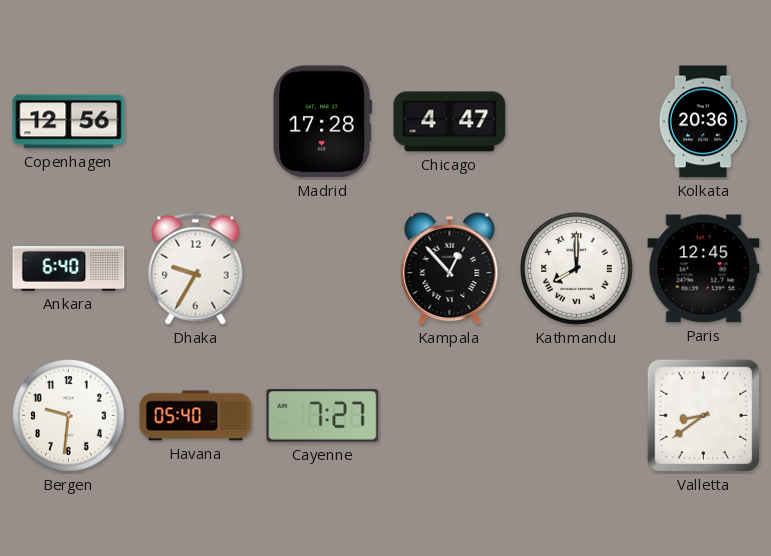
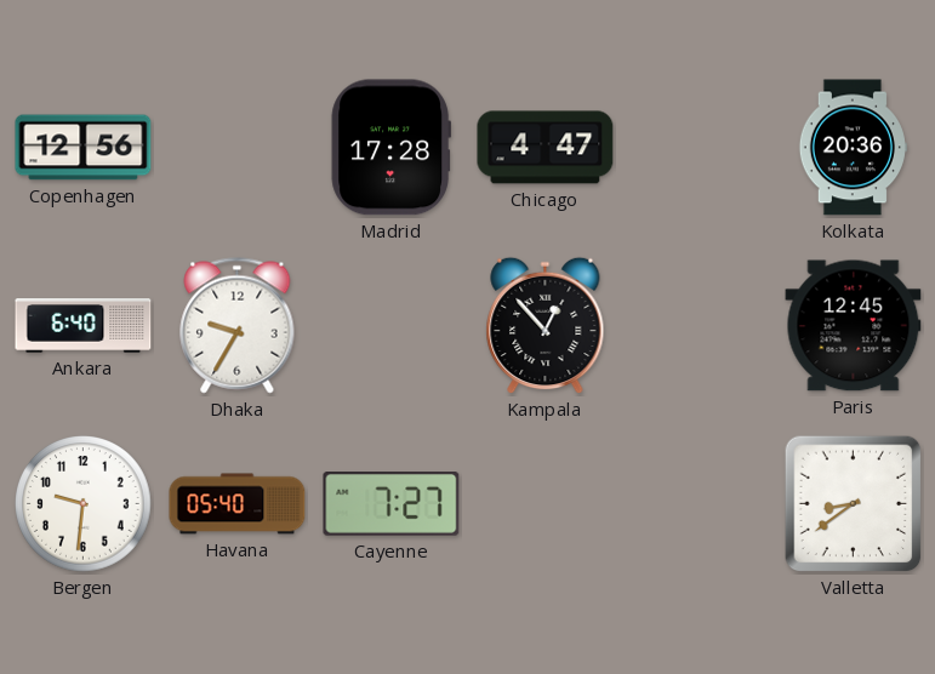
Kathmandu: 8:00 -> none (577, 269)
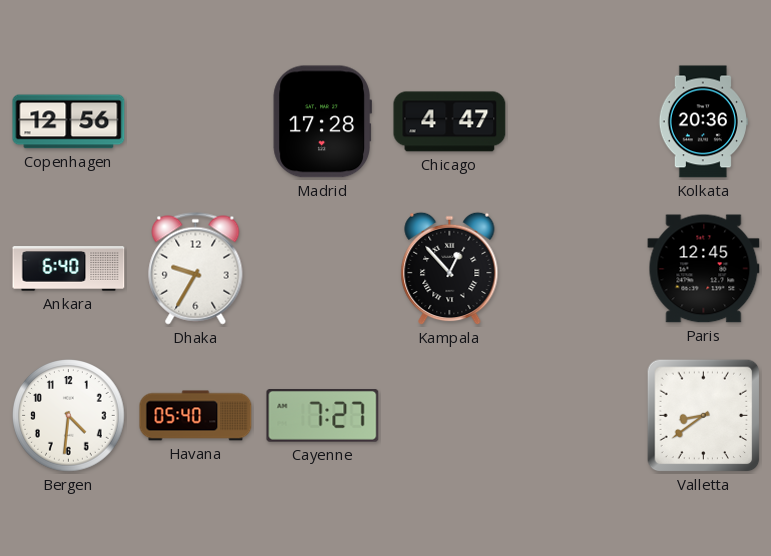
Bergen: 9:31 -> 4:31 (69, 416)
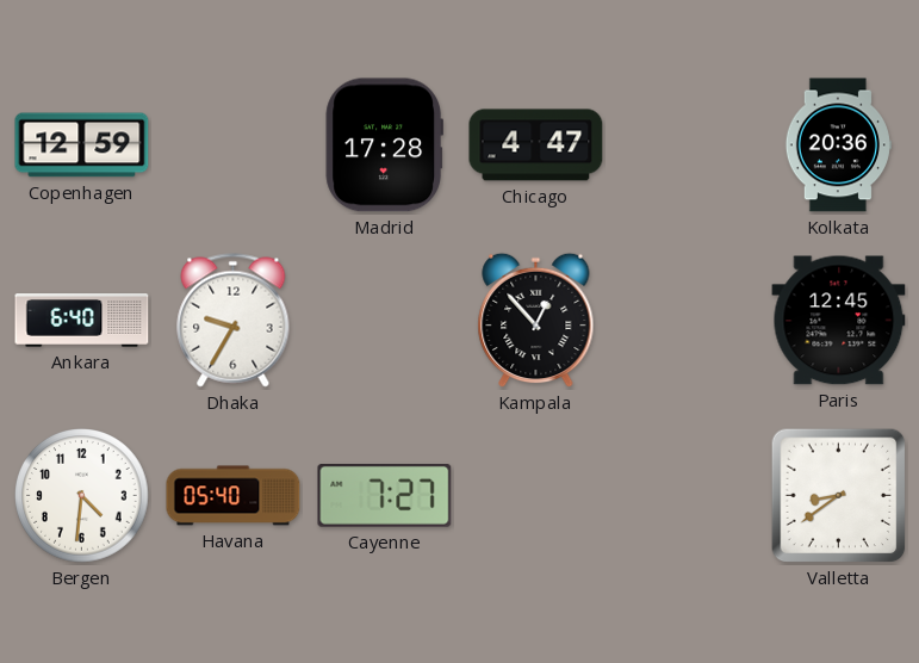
Copenhagen: 12:56 -> 12:59 (82, 145)
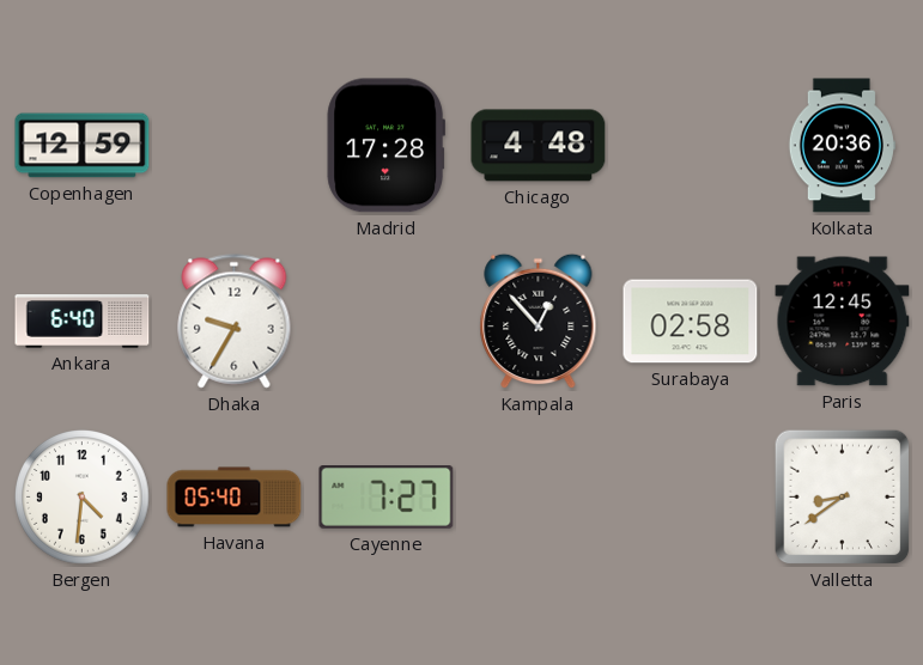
Chicago: 4:47 -> 4:48 (539, 146)
Surabaya: none -> 02:58 (691, 322)
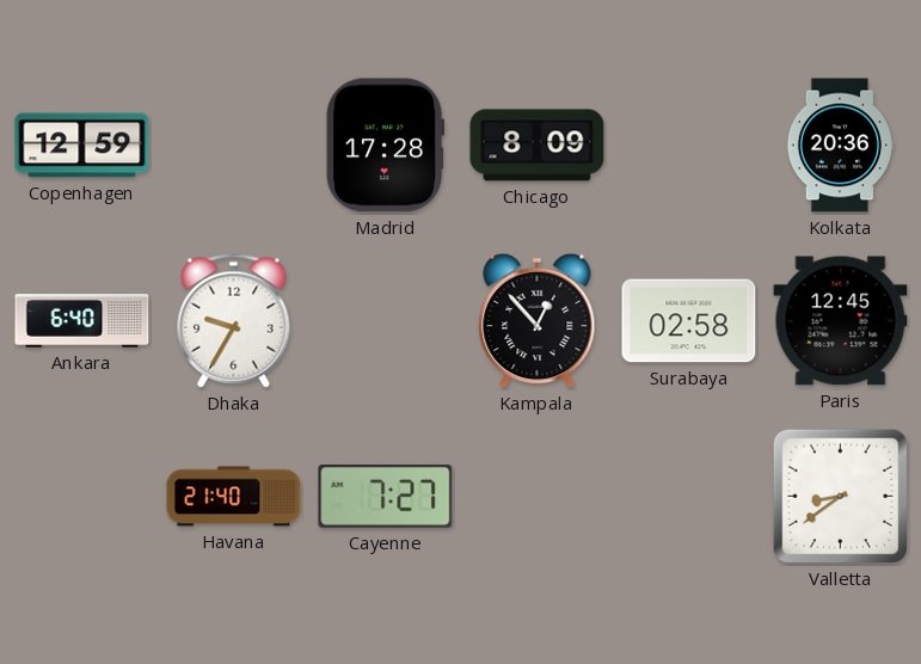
Chicago: 4:48 -> 8:09 (538, 146)
Bergen: 4:31 -> none (83, 498)
Havana: 05:40 -> 21:40 (234, 497)
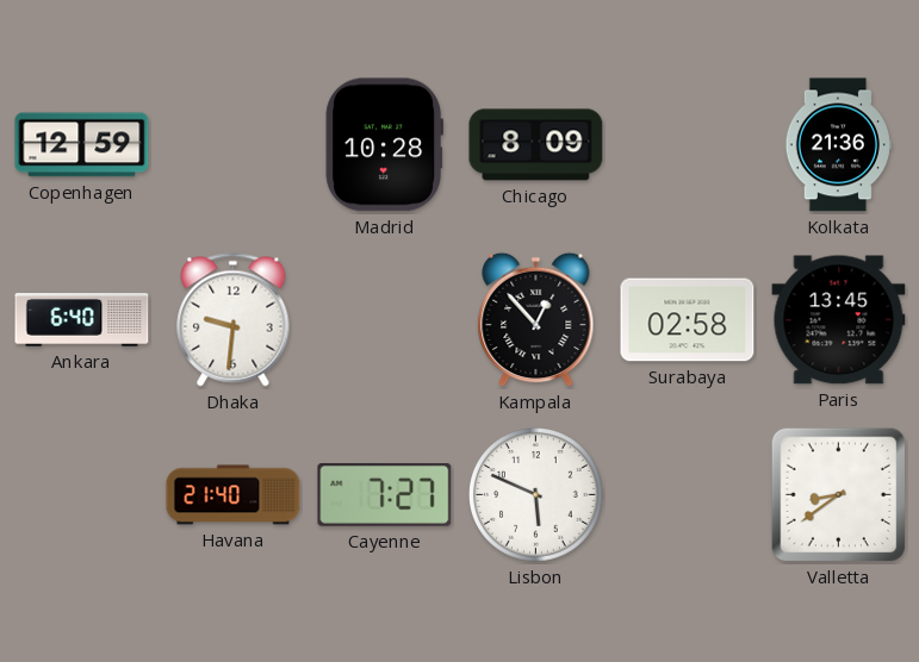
Madrid: 17:28 -> 10:28 (384, 145)
Kolkata: 20:36 -> 21:36 (838, 145)
Dhaka: 9:35 -> 9:31 (234, 320)
Paris: 12:45 -> 13:45 (839, 320)
Lisbon: none -> 5:49 (536, 495)
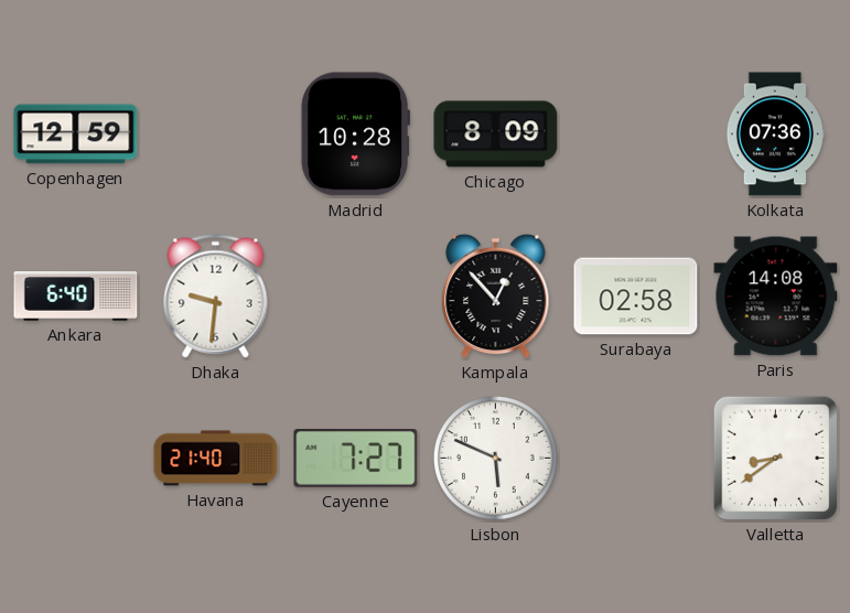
Kolkata: 21:36 -> 07:36 (775, 135)
Paris: 13:45 -> 14:08 (776, 297)
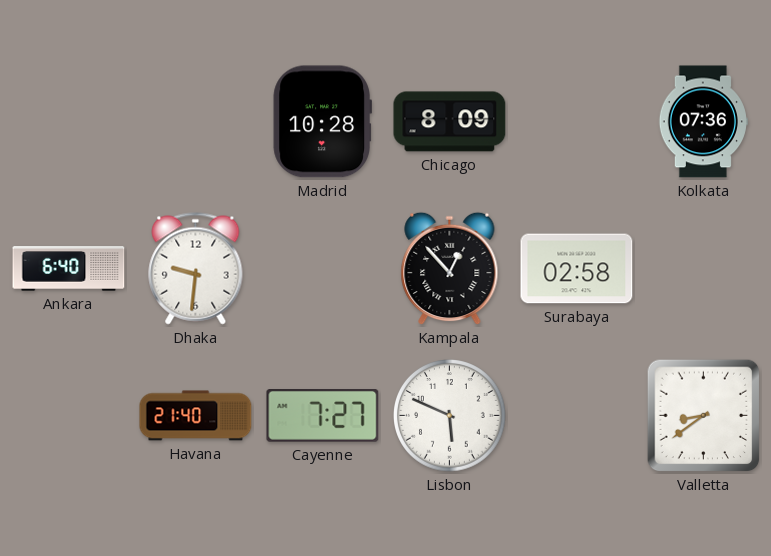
Copenhagen: 12:59 -> none (76, 135)
Paris: 14:08 -> none (776, 297)
